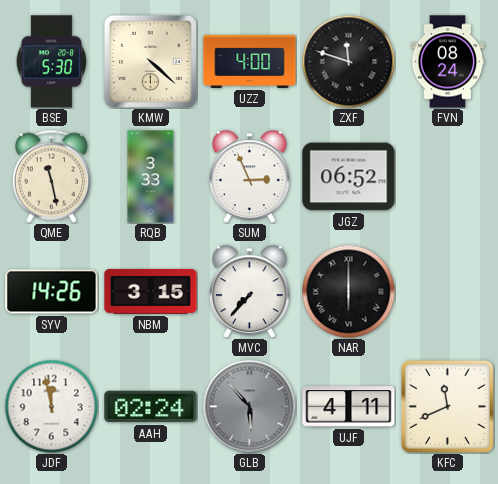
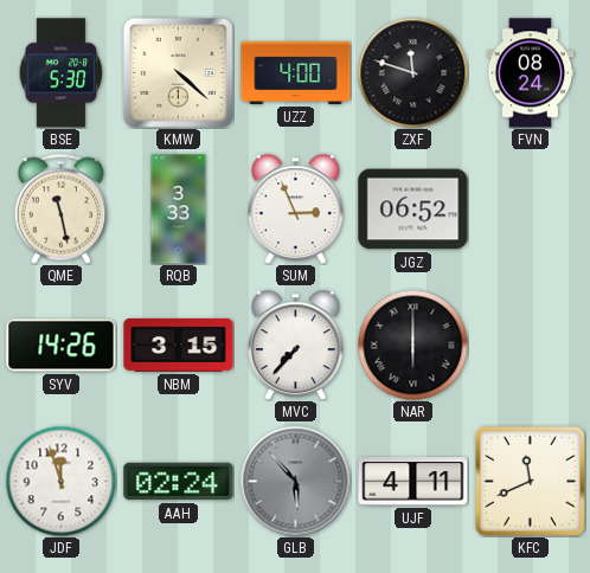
JDF: 11:58 -> 11:57 (60, 481)
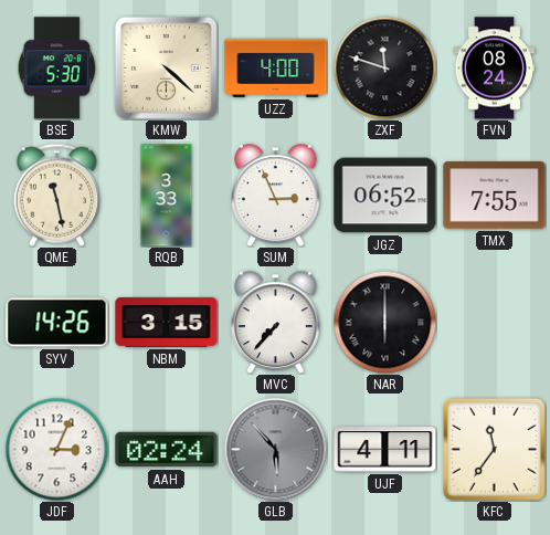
TMX: none -> 7:55 (495, 196)
JDF: 11:57 -> 3:04 (56, 449)
KFC: 11:41 -> 11:36 (494, 449)
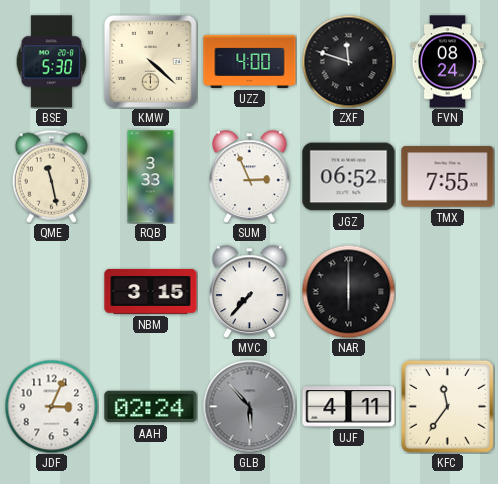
SYV: 14:26 -> none (57, 323)
